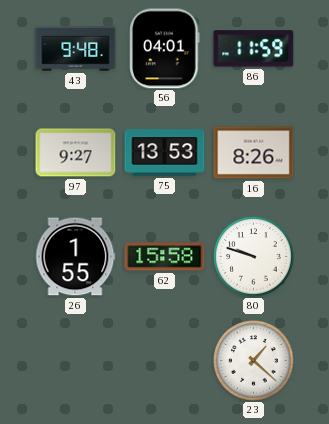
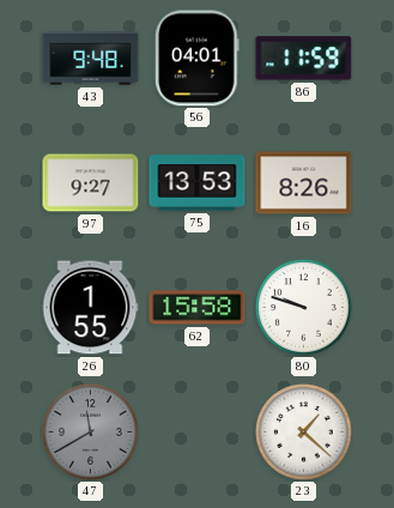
47: none -> 11:40 (91, 433)
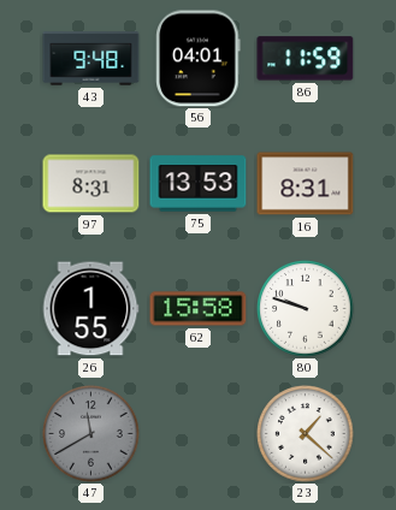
97: 9:27 -> 8:31 (91, 184)
16: 8:26 -> 8:31 (306, 184)
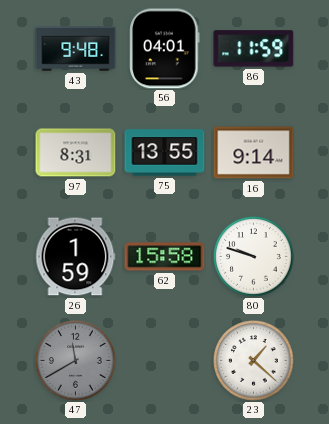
75: 13:53 -> 13:55 (165, 153)
16: 8:31 -> 9:14 (254, 153)
26: 1:55 -> 1:59 (75, 257)
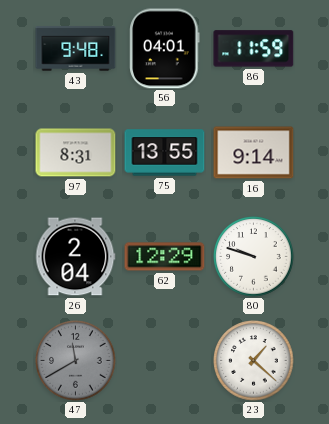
26: 1:59 -> 2:04 (75, 257)
62: 15:58 -> 12:29 (165, 257)
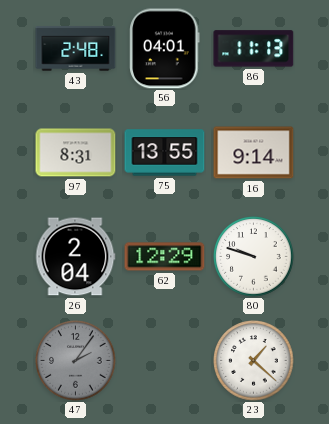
43: 9:48 -> 2:48 (76, 49)
86: 11:59 -> 11:13 (254, 49)
47: 11:40 -> 2:06 (76, 361)
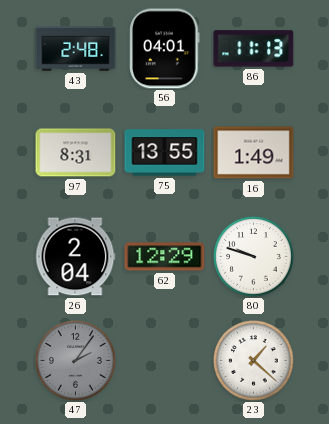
16: 9:14 -> 1:49 (254, 153)
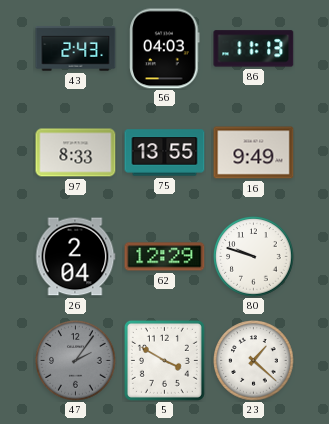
43: 2:48 -> 2:43 (76, 49)
56: 04:01 -> 04:03 (165, 49)
97: 8:31 -> 8:33 (76, 153)
16: 1:49 -> 9:49 (254, 153)
5: none -> 3:50 (164, 360)
